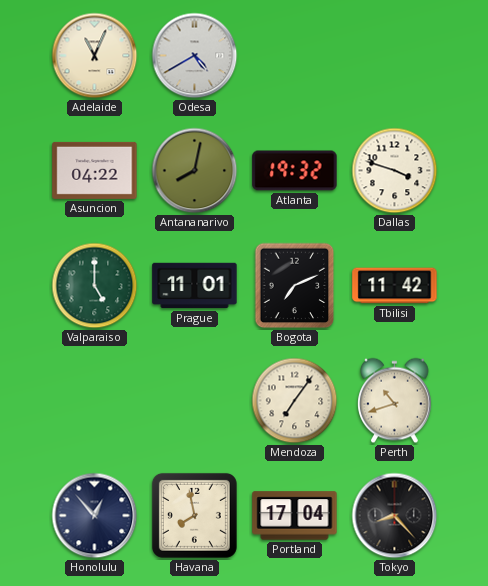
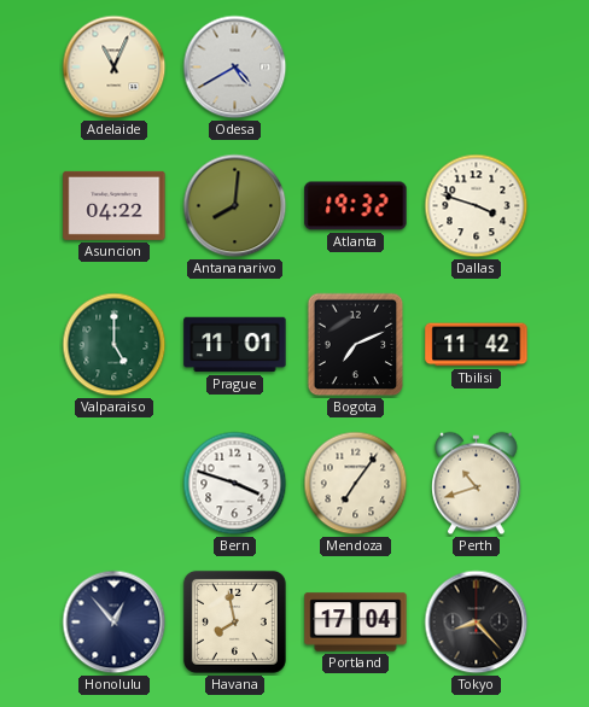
Antananarivo: 8:02 -> 8:01 (235, 206)
Bern: none -> 3:48 (235, 484)
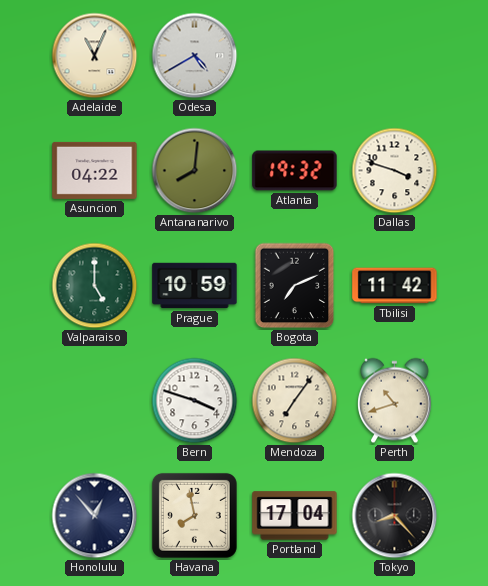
Prague: 11:01 -> 10:59 (195, 286)
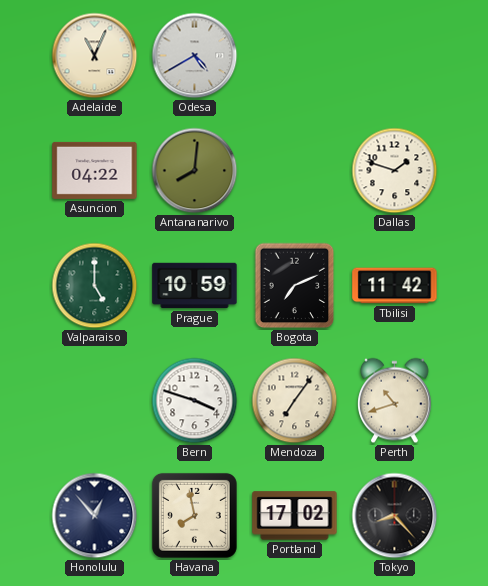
Atlanta: 19:32 -> none (295, 171)
Dallas: 3:48 -> 1:48 (395, 171)
Portland: 17:04 -> 17:02 (295, 516)
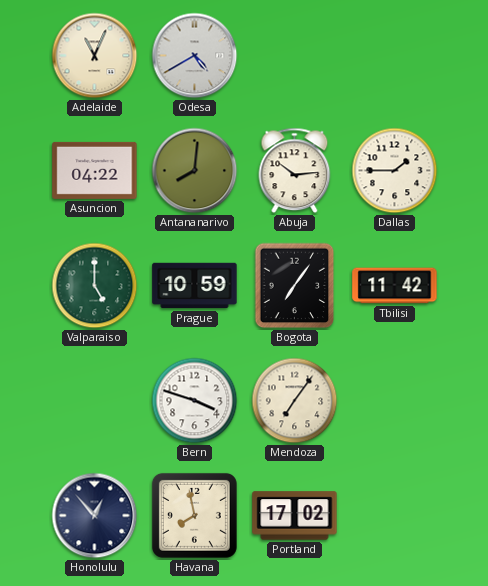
Abuja: none -> 10:14 (295, 171)
Dallas: 1:48 -> 1:45 (395, 171)
Bogota: 7:11 -> 7:06 (295, 286)
Perth: 10:42 -> none (395, 401)
Tokyo: 8:23 -> none (395, 516)
